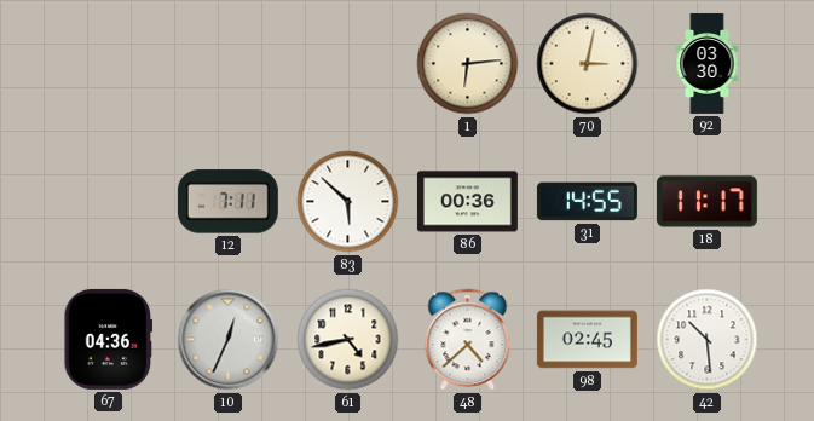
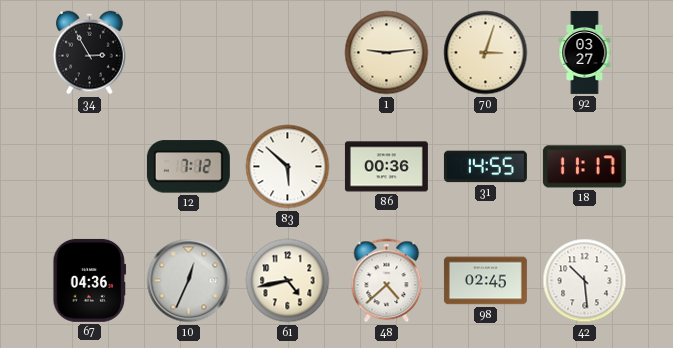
34: none -> 2:55 (90, 53)
1: 6:14 -> 9:14 (387, 53)
70: 3:02 -> 3:03 (486, 53)
92: 03:30 -> 03:27 (585, 52)
12: 7:11 -> 7:12 (188, 167)
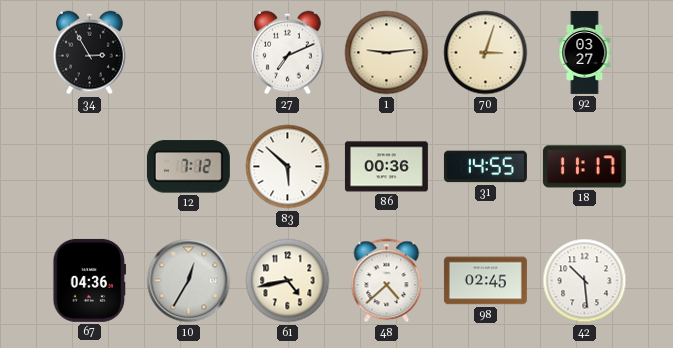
27: none -> 7:11 (288, 53)
10: 12:34 -> 12:35 (189, 281)
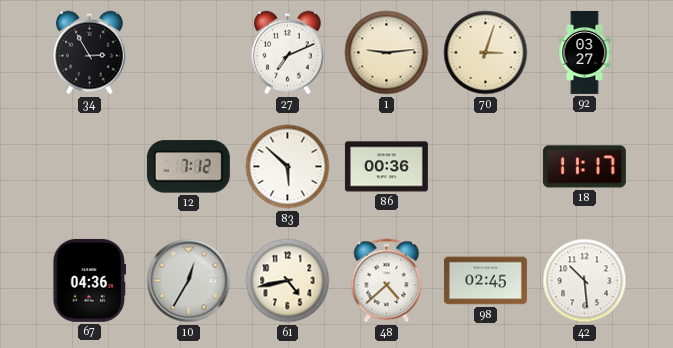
31: 14:55 -> none (485, 167)
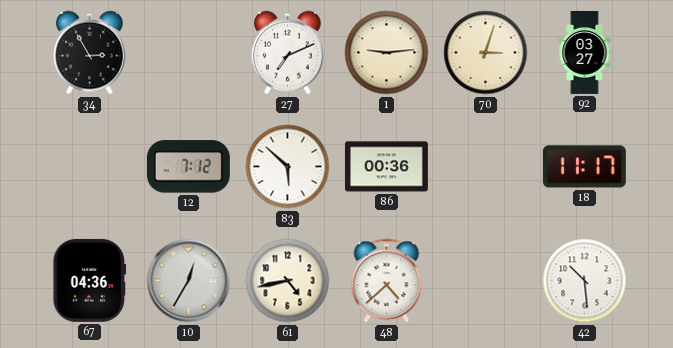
98: 02:45 -> none (485, 281)
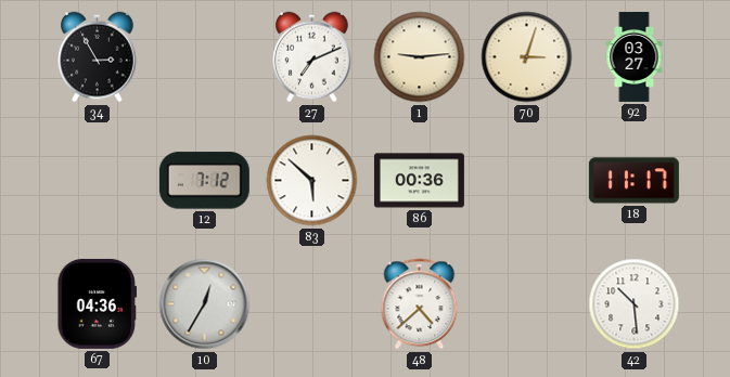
61: 4:43 -> none (288, 281)
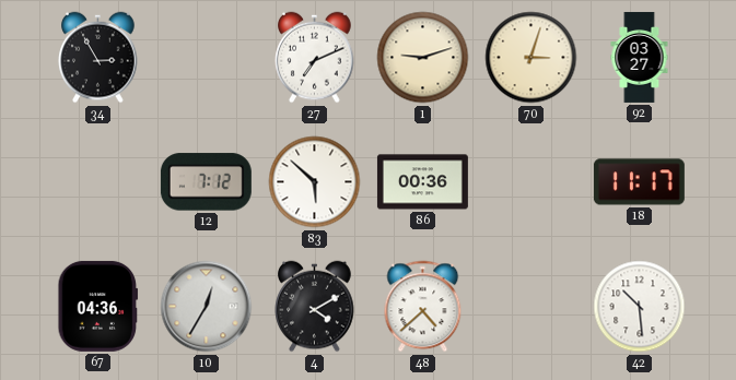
1: 9:14 -> 9:12 (423, 58)
4: none -> 4:10 (315, 307)
